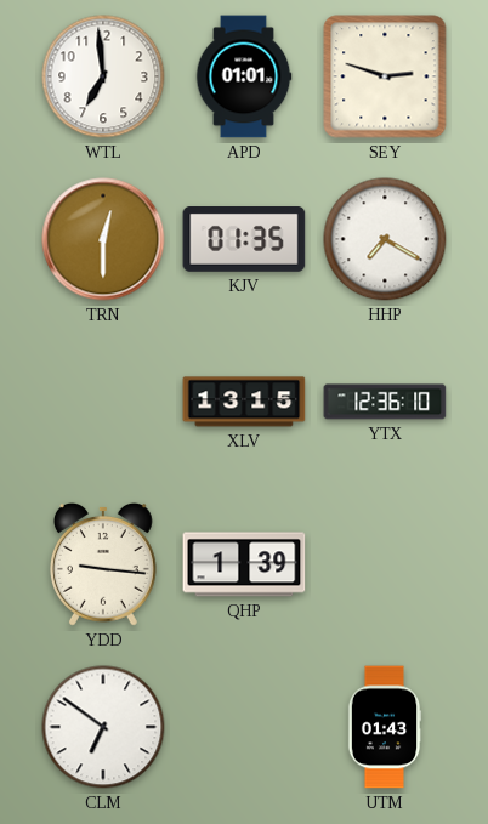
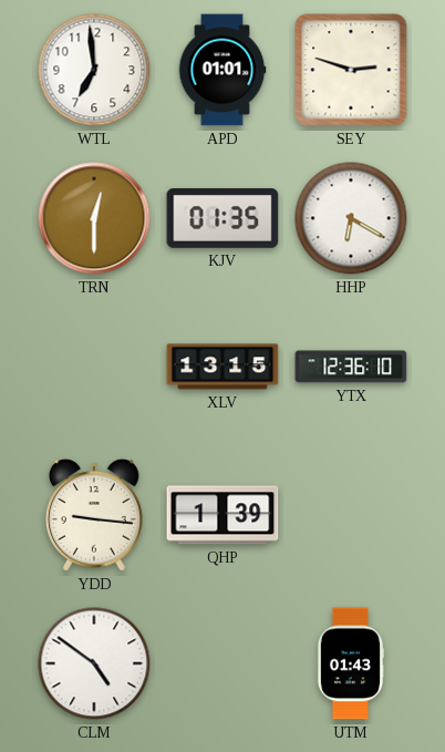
HHP: 7:20 -> 6:20 (351, 218)
CLM: 6:51 -> 4:51 (94, 663)
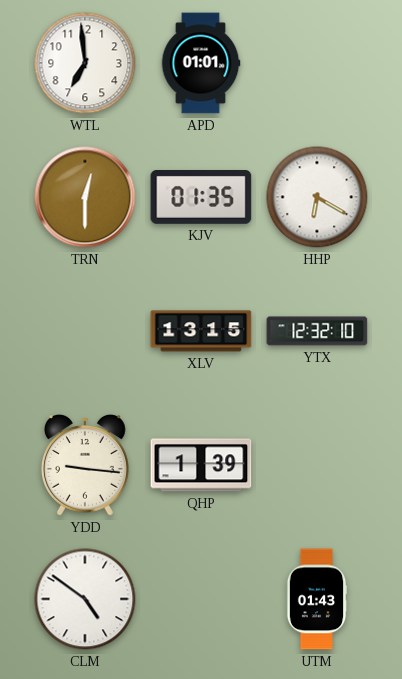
SEY: 2:48 -> none (351, 70)
YTX: 12:36 -> 12:32 (317, 331)
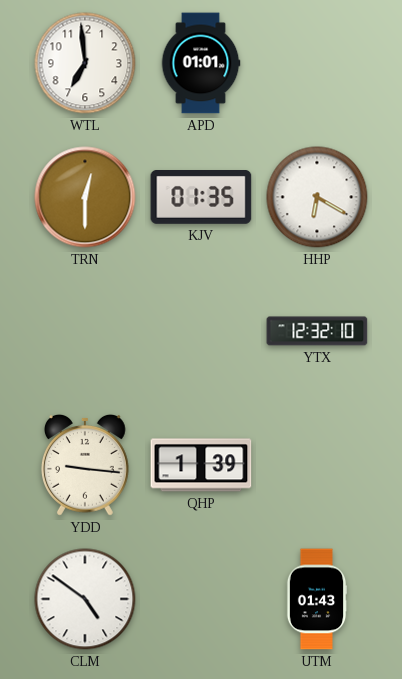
XLV: 13:15 -> none (201, 331)
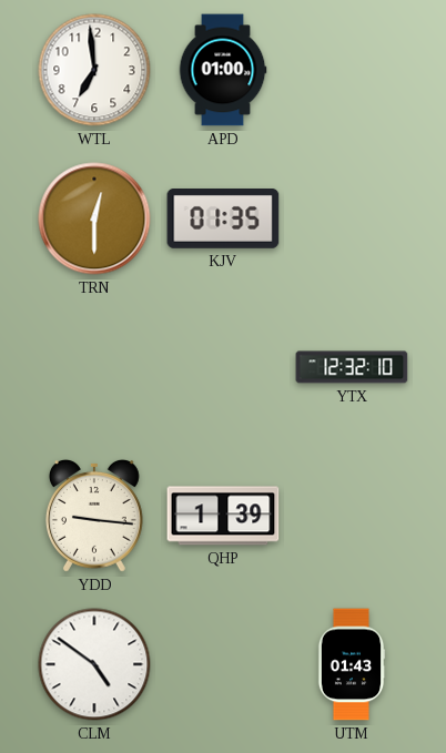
APD: 01:01 -> 01:00 (223, 70)
HHP: 6:20 -> none (317, 197)
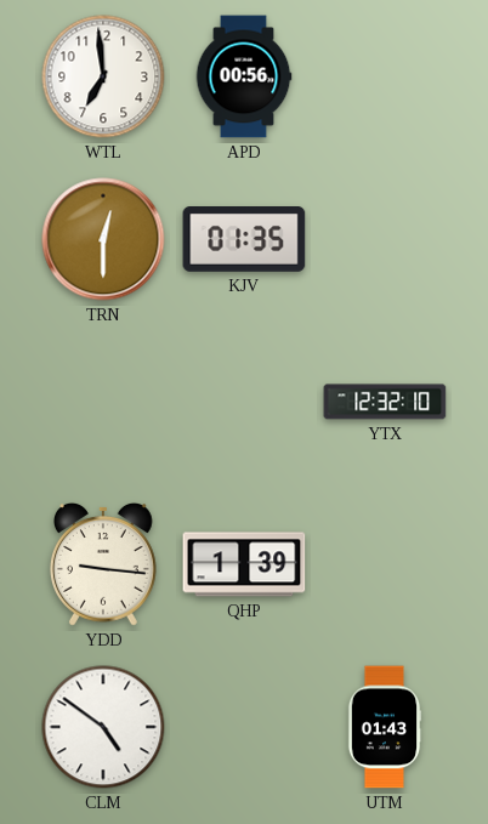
APD: 01:00 -> 00:56 (244, 76)
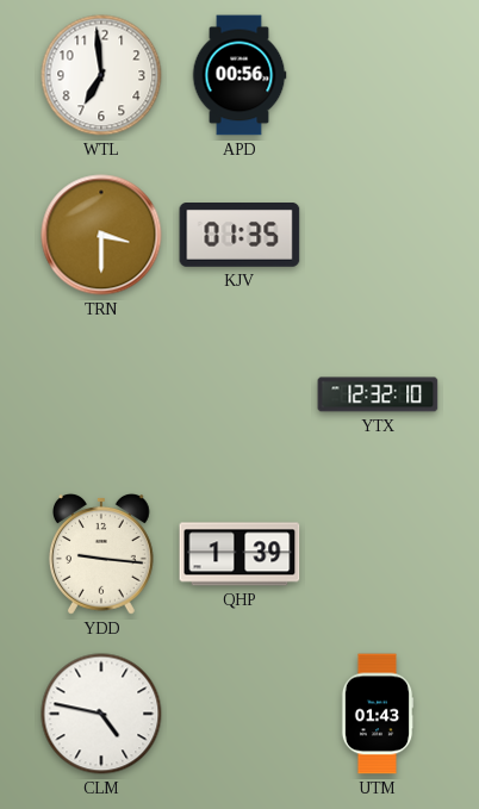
TRN: 12:30 -> 3:30 (101, 235)
CLM: 4:51 -> 4:47 (101, 714)
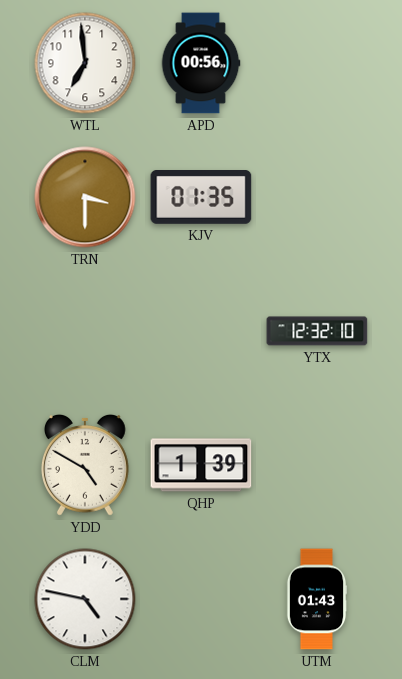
YDD: 9:16 -> 4:50 (85, 465)
